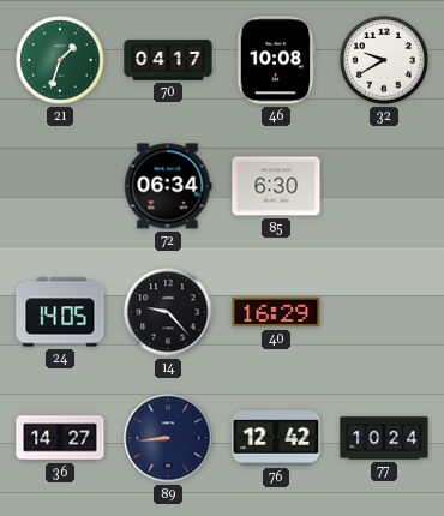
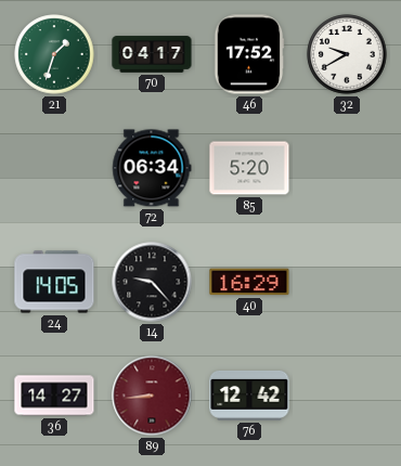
46: 10:08 -> 17:52 (249, 54)
85: 6:30 -> 5:20 (249, 168)
89 dial: navy -> burgundy (152, 396)
77: 10:24 -> none (384, 438)
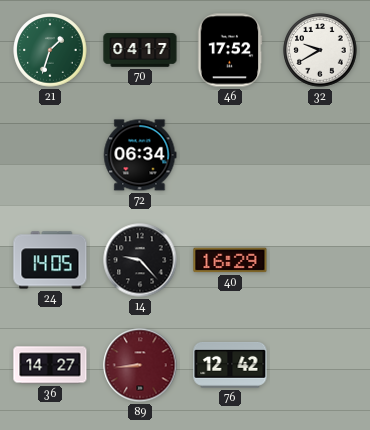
85: 5:20 -> none (249, 168)
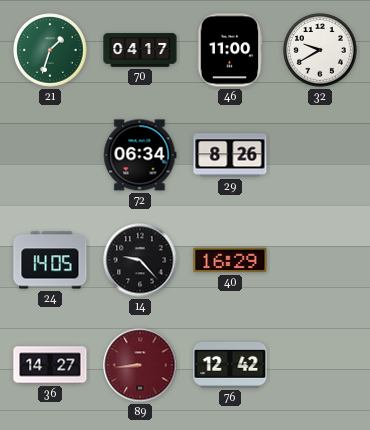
46: 17:52 -> 11:00 (230, 50)
29: none -> 8:26 (230, 155)
